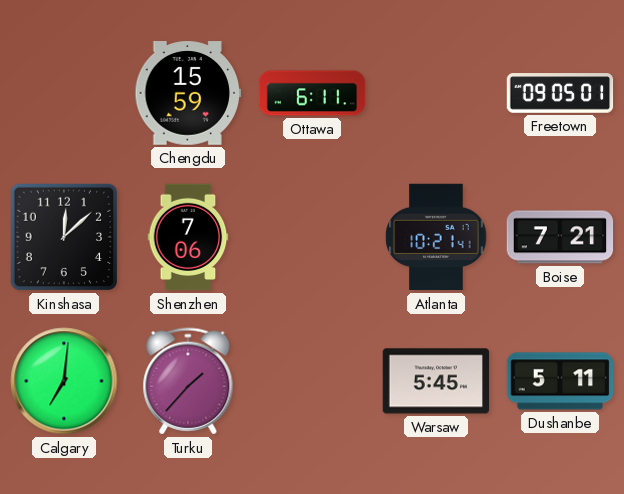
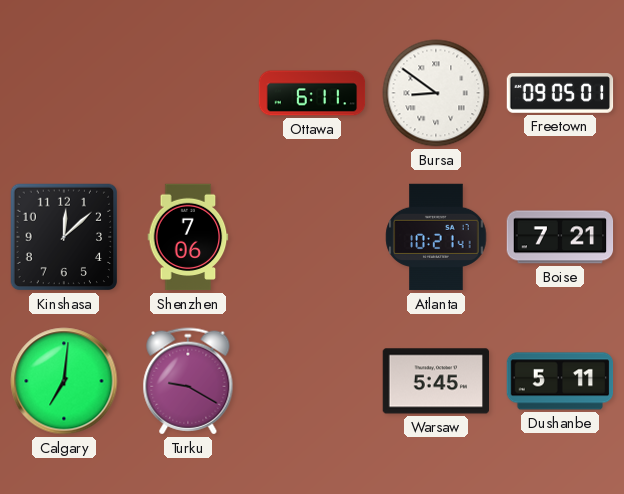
Chengdu: 15:59 -> none (188, 93)
Bursa: none -> 8:51 (436, 93)
Turku: 1:37 -> 9:20 (188, 381)
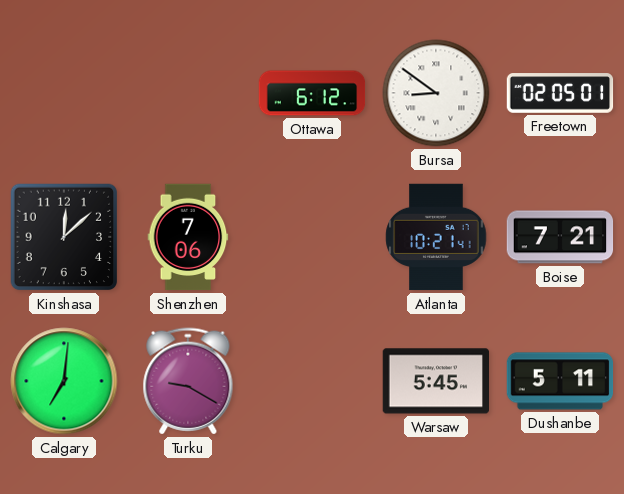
Ottawa: 6:11 -> 6:12 (312, 93)
Freetown: 09:05 -> 02:05 (560, 93)
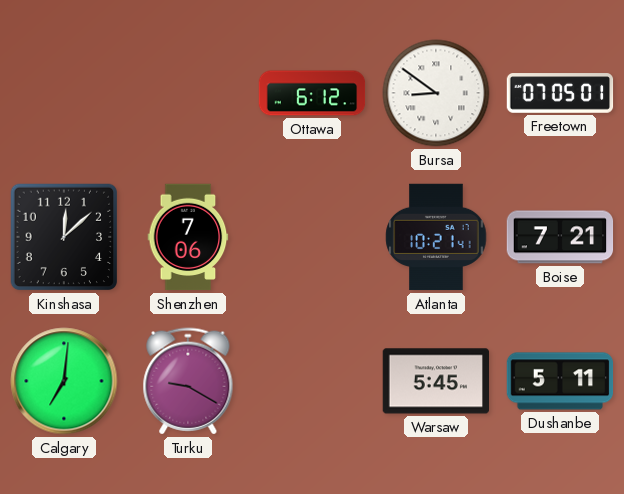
Freetown: 02:05 -> 07:05 (560, 93)
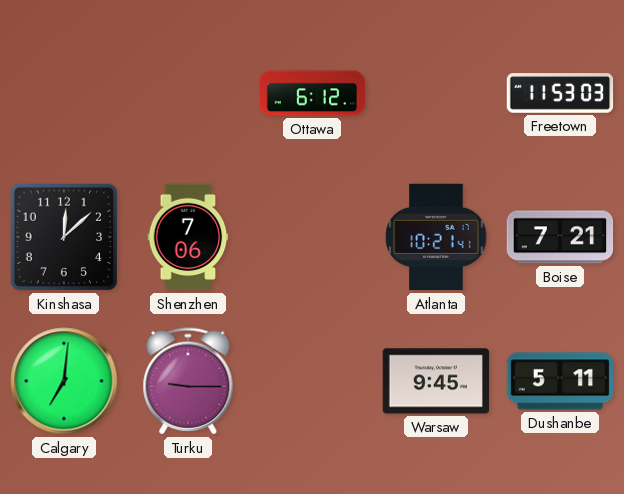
Bursa: 8:51 -> none (436, 93)
Freetown: 07:05 -> 11:53 (560, 93)
Turku: 9:20 -> 9:15 (188, 381)
Warsaw: 5:45 -> 9:45 (435, 381)
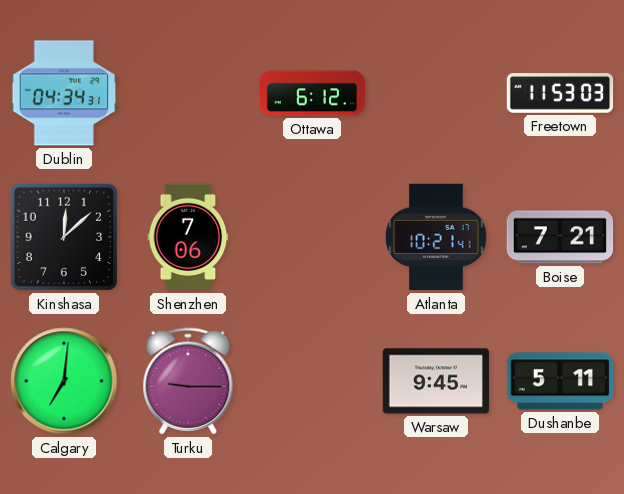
Dublin: none -> 04:34 (64, 93)
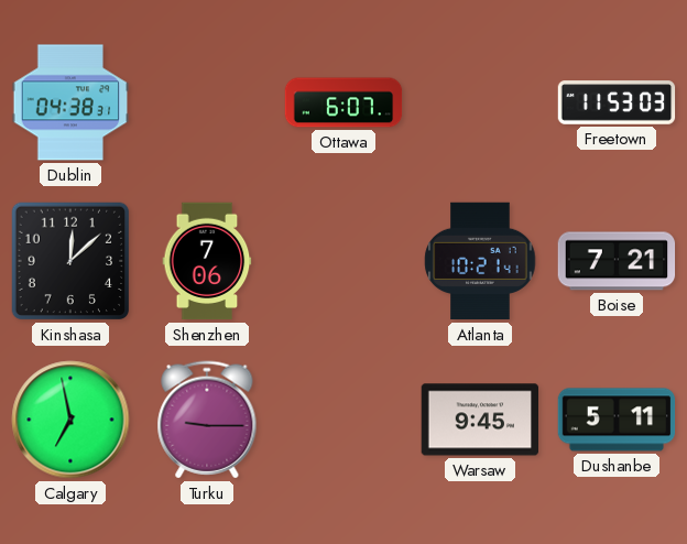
Dublin: 04:34 -> 04:38 (70, 102)
Ottawa: 6:12 -> 6:07 (343, 102)
Calgary: 7:01 -> 6:58 (70, 420)
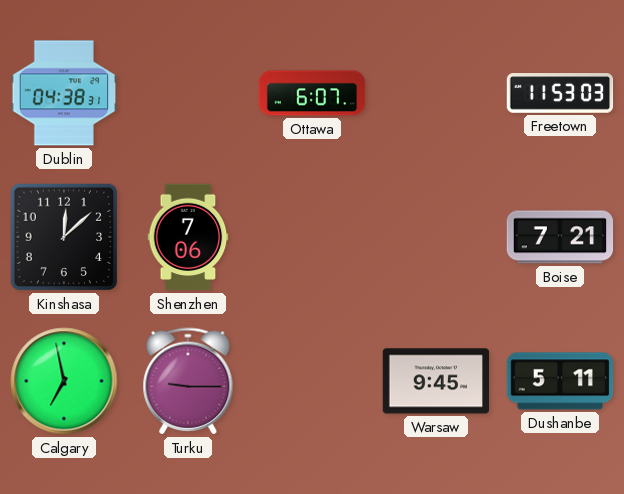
Atlanta: 10:21 -> none (480, 261)
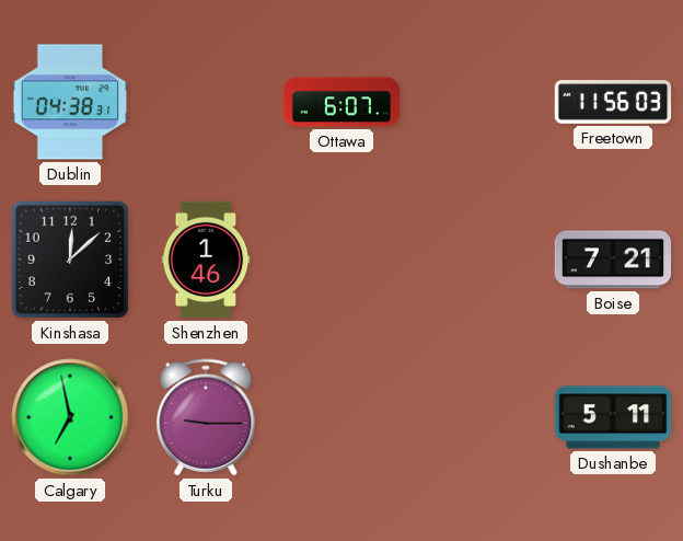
Freetown: 11:53 -> 11:56 (613, 102)
Shenzhen: 7:06 -> 1:46 (206, 260)
Warsaw: 9:45 -> none (435, 381)
